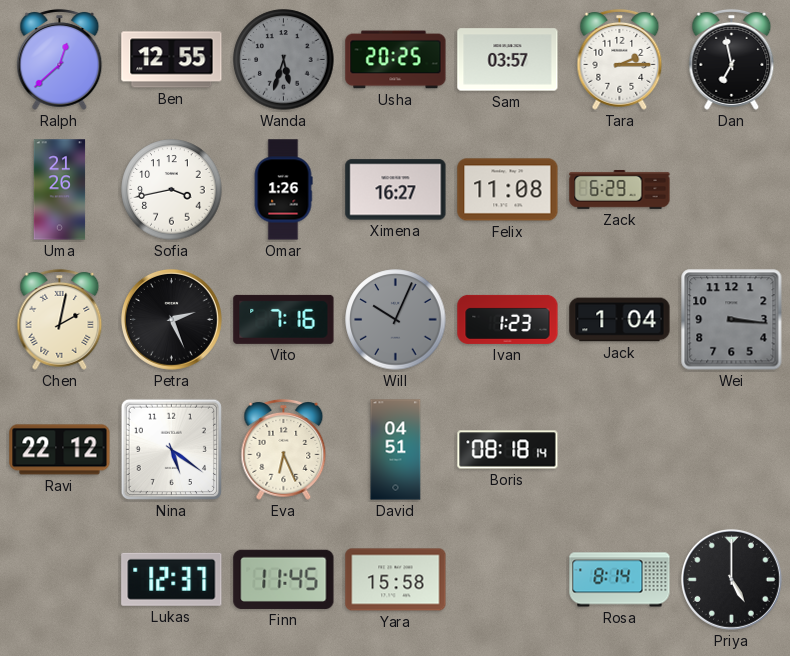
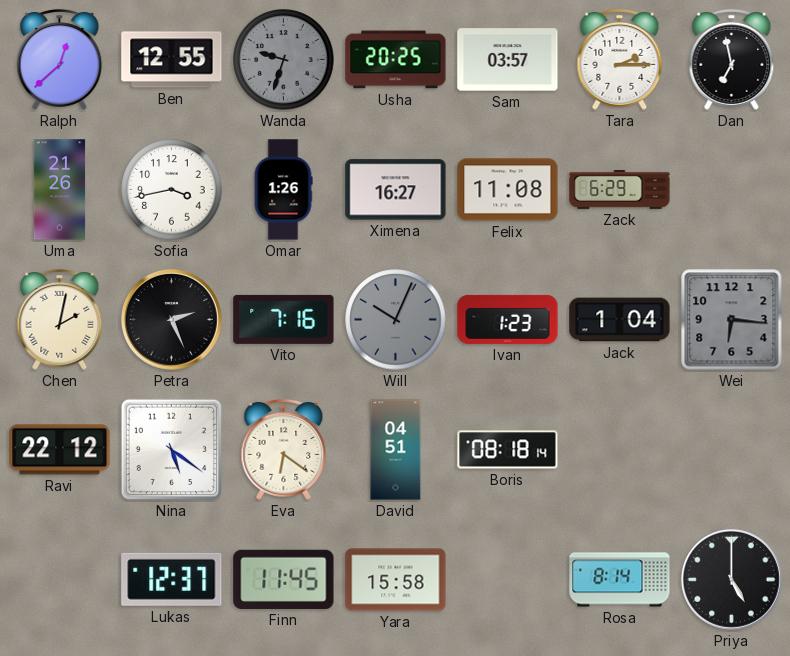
Wanda: 5:33 -> 9:33 (284, 60)
Wei: 3:16 -> 6:16 (732, 320)
Eva: 6:26 -> 6:21 (284, 449)
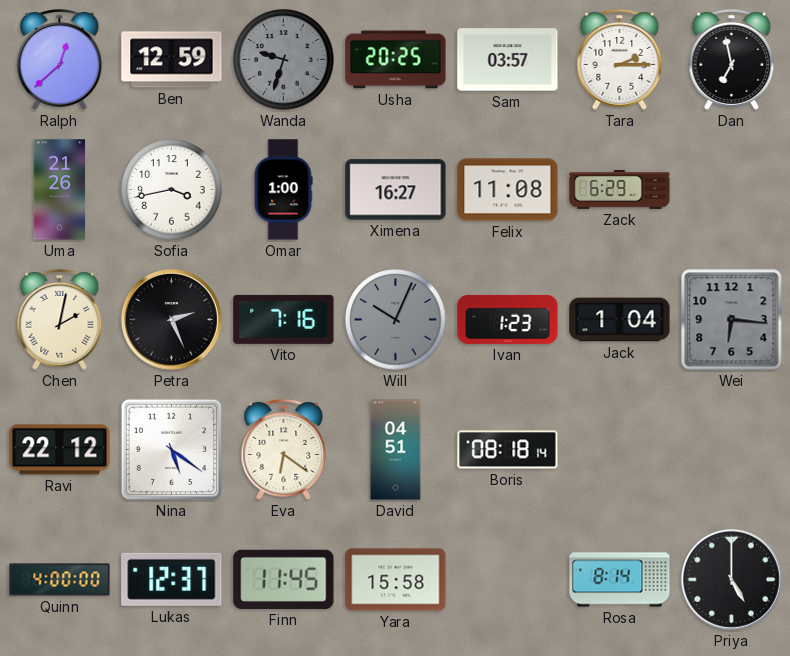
Ben: 12:55 -> 12:59 (172, 60)
Omar: 1:26 -> 1:00 (283, 190)
Quinn: none -> 4:00 (60, 580)
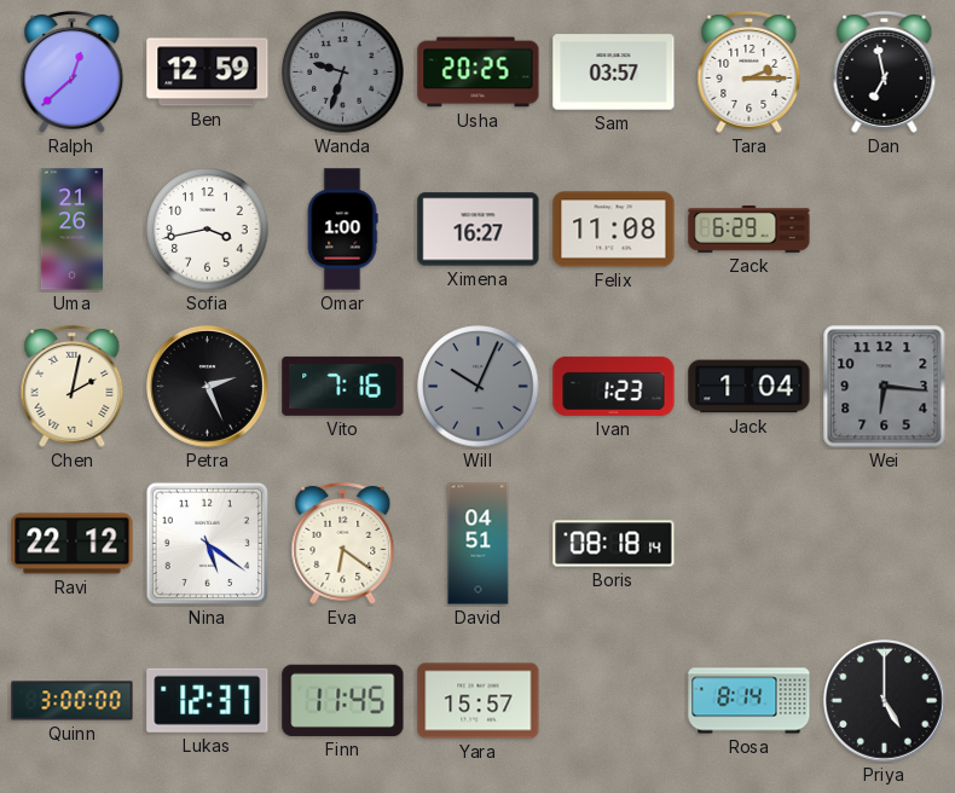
Quinn: 4:00 -> 3:00 (73, 701)
Yara: 15:58 -> 15:57 (479, 701)
